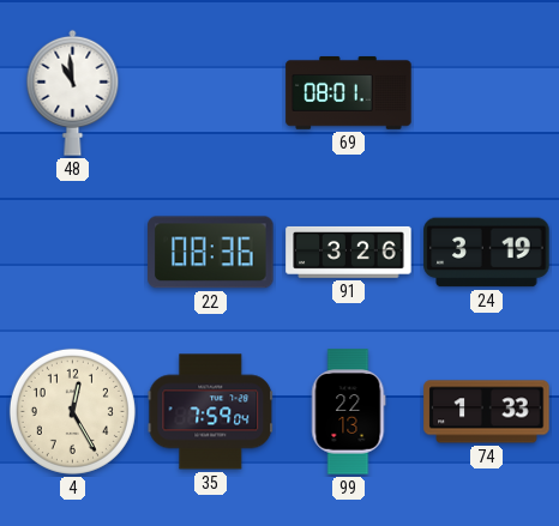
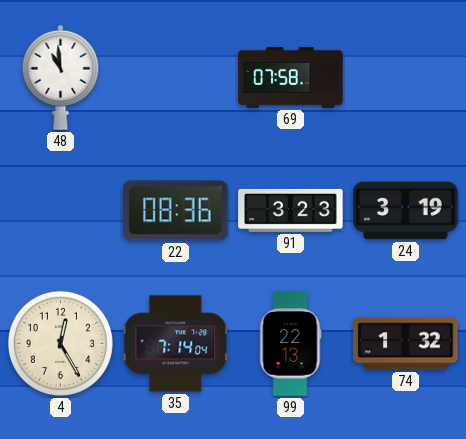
69: 08:01 -> 07:58 (291, 77)
91: 3:26 -> 3:23 (291, 210)
35: 7:59 -> 7:14 (176, 344)
74: 1:33 -> 1:32 (406, 344)
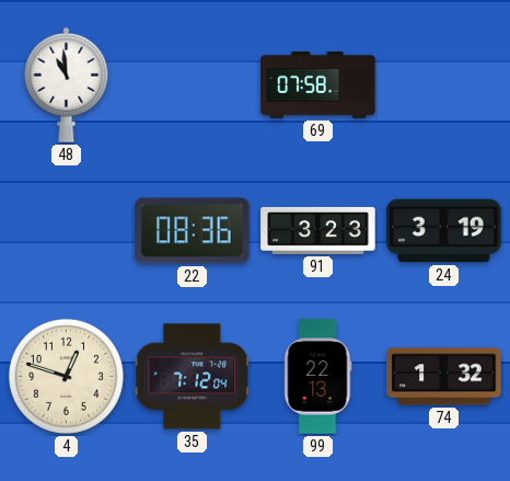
4: 12:25 -> 12:48 (66, 376)
35: 7:14 -> 7:12 (193, 377)
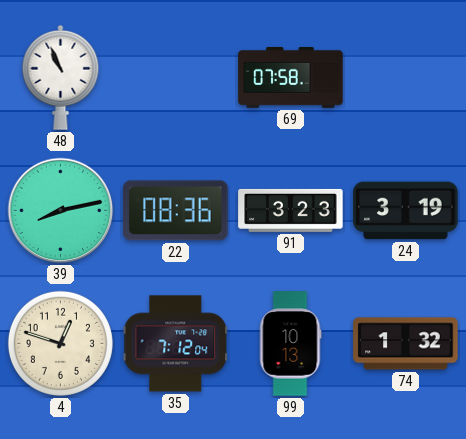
48: 10:59 -> 10:56 (61, 77)
39: none -> 8:13 (61, 211)
99: 22:13 -> 10:13 (291, 344)
